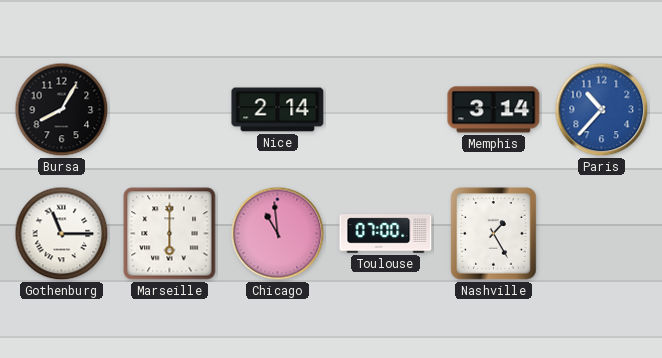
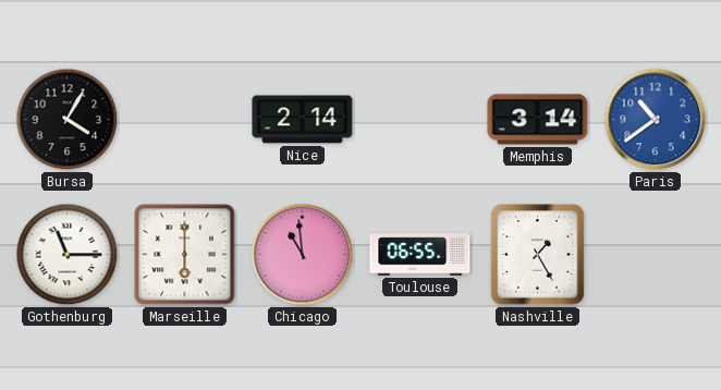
Bursa: 8:05 -> 4:05 (68, 120)
Paris: 10:37 -> 10:39 (656, 120)
Toulouse: 07:00 -> 06:55 (420, 255)
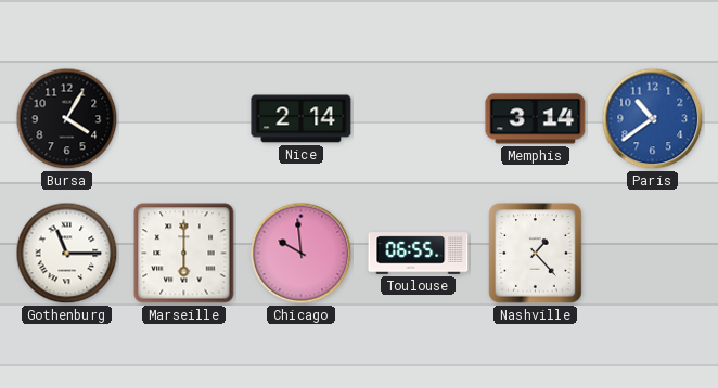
Chicago: 10:59 -> 9:59 (302, 254)
Nashville: 1:25 -> 1:23 (536, 254)
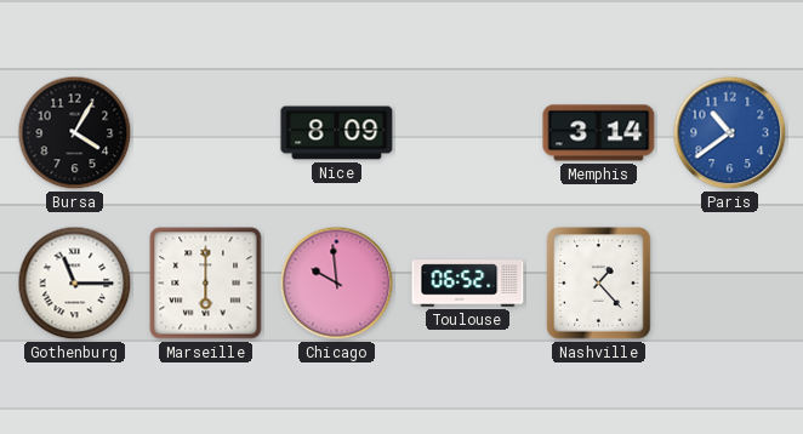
Nice: 2:14 -> 8:09 (337, 133)
Toulouse: 06:55 -> 06:52 (468, 284)
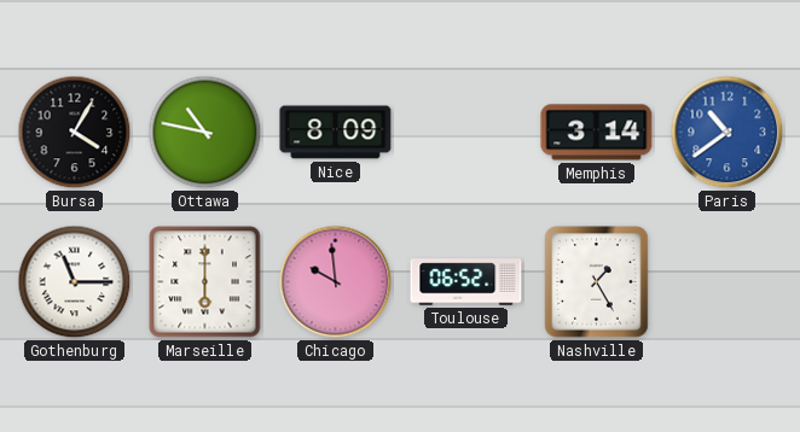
Ottawa: none -> 10:47 (205, 133)
Nashville: 1:23 -> 1:25 (597, 282)
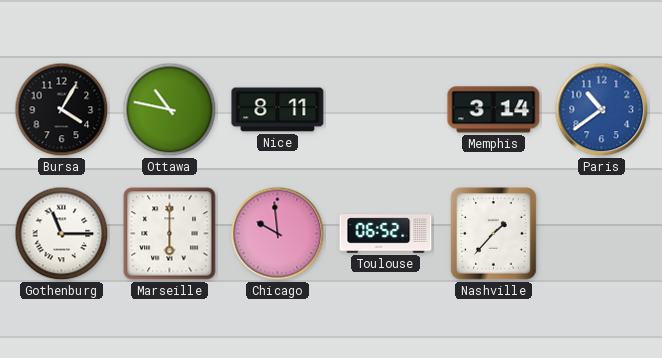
Nice: 8:09 -> 8:11 (278, 110)
Nashville: 1:25 -> 1:37 (494, 234)
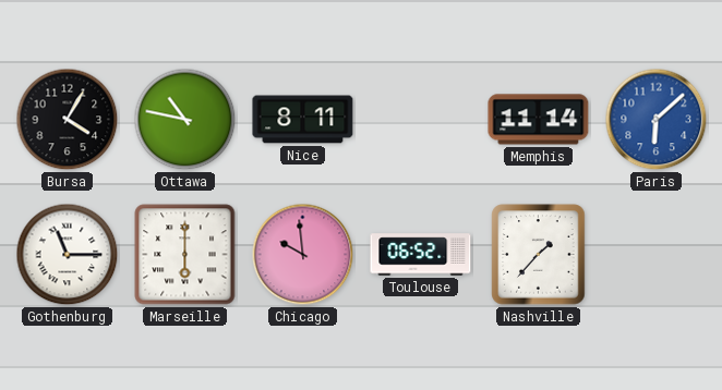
Memphis: 3:14 -> 11:14 (539, 120)
Paris: 10:39 -> 6:08 (657, 120)
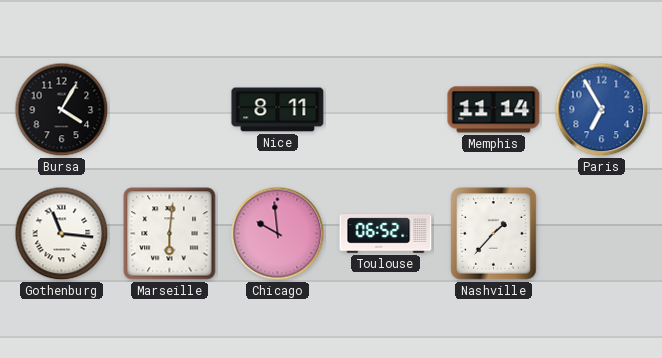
Ottawa: 10:47 -> none (185, 120)
Paris: 6:08 -> 6:55 (602, 110)
Gothenburg: 11:15 -> 11:16 (62, 234)
Marseille: 6:00 -> 6:01 (170, 234)
